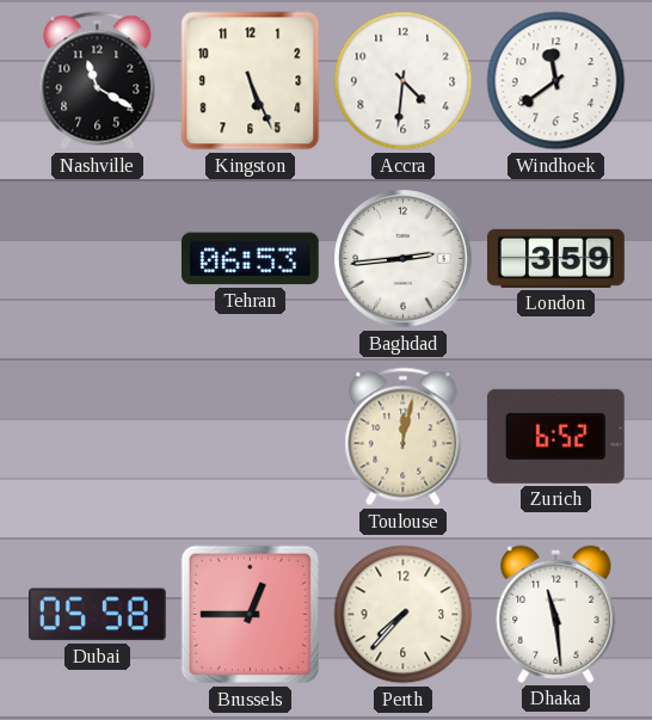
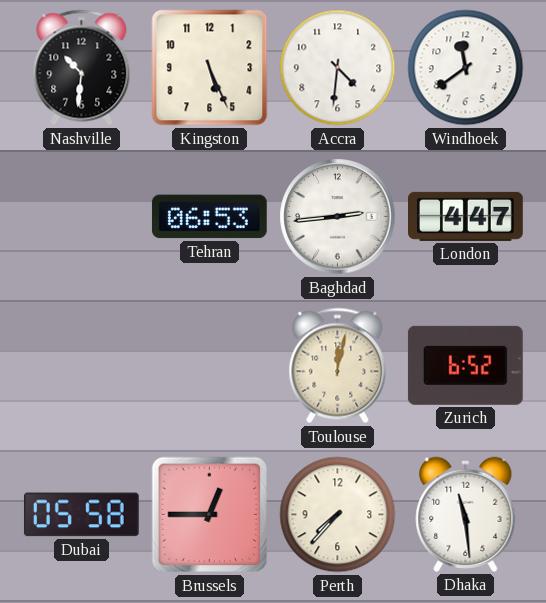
Nashville: 11:20 -> 10:31 (82, 68)
London: 3:59 -> 4:47 (466, 216)
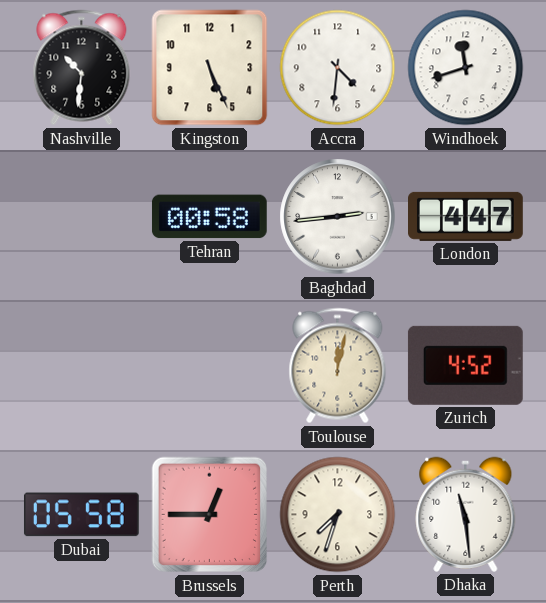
Windhoek: 11:39 -> 11:42 (466, 68)
Tehran: 06:53 -> 00:58 (209, 217)
Zurich: 6:52 -> 4:52 (465, 365)
Perth: 7:37 -> 7:33 (338, 515)
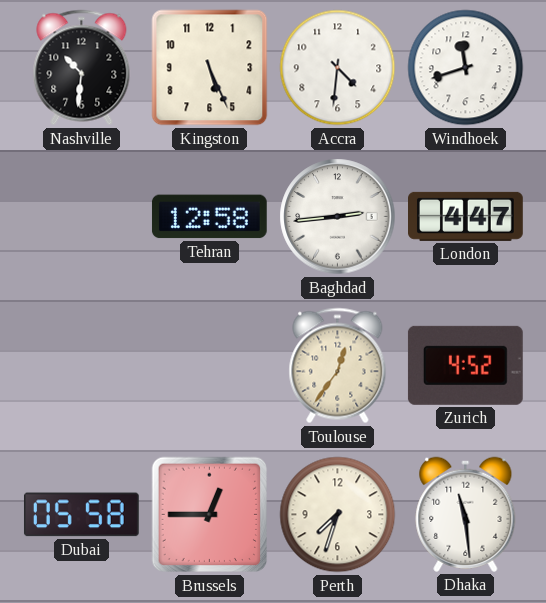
Tehran: 00:58 -> 12:58 (209, 217)
Toulouse: 12:02 -> 12:36 (338, 366)
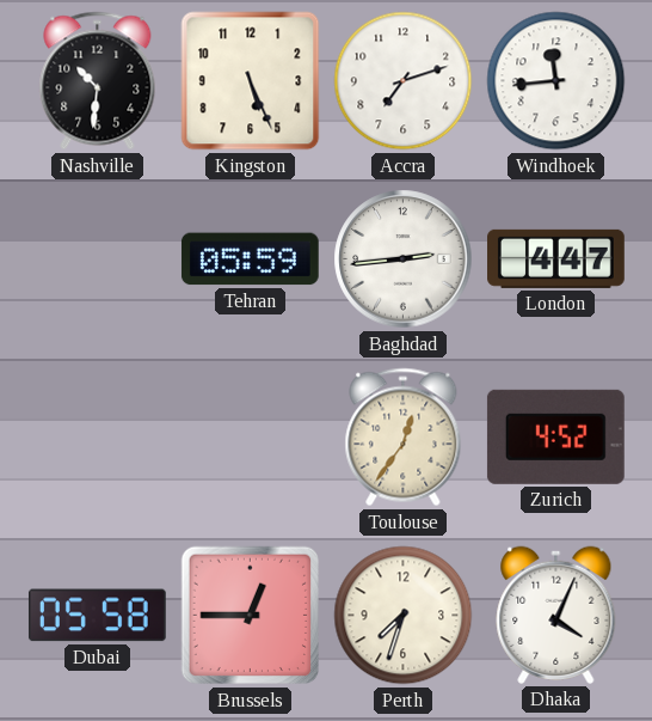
Accra: 4:31 -> 7:12 (404, 81)
Windhoek: 11:42 -> 11:44 (556, 81)
Tehran: 12:58 -> 05:59 (250, 259)
Dhaka: 11:29 -> 4:04 (556, 615)
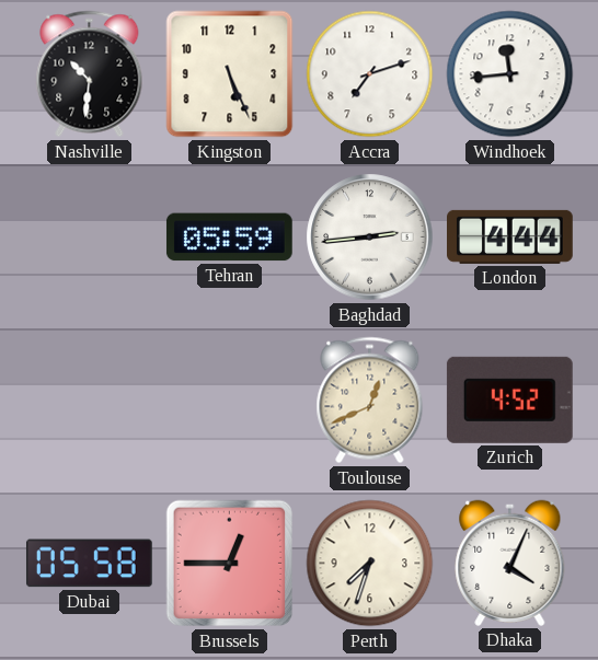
London: 4:47 -> 4:44 (510, 236)
Toulouse: 12:36 -> 12:41 (370, 401)
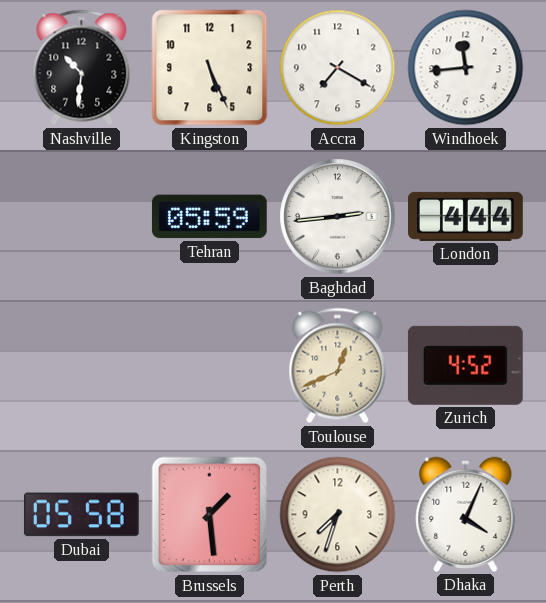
Accra: 7:12 -> 7:20 (338, 68)
Brussels: 12:45 -> 1:29 (210, 515)
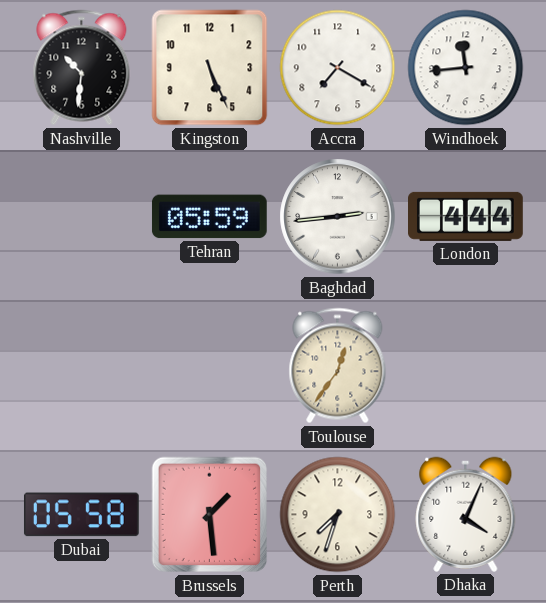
Toulouse: 12:41 -> 12:36 (338, 366)
Zurich: 4:52 -> none (465, 365)
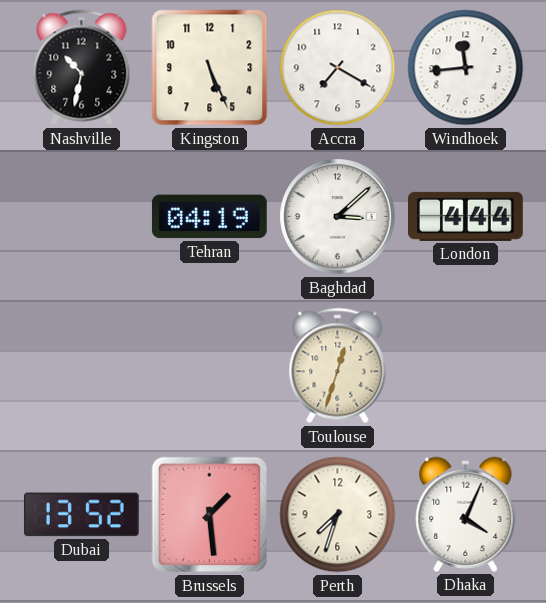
Nashville: 10:31 -> 10:32 (82, 68)
Tehran: 05:59 -> 04:19 (209, 217)
Baghdad: 2:44 -> 3:08 (338, 217)
Toulouse: 12:36 -> 12:33 (338, 366)
Dubai: 05:58 -> 13:52 (81, 515)
